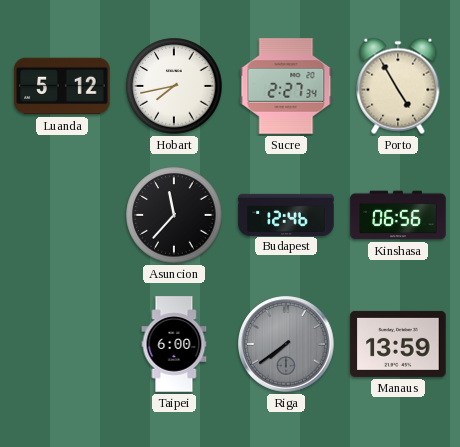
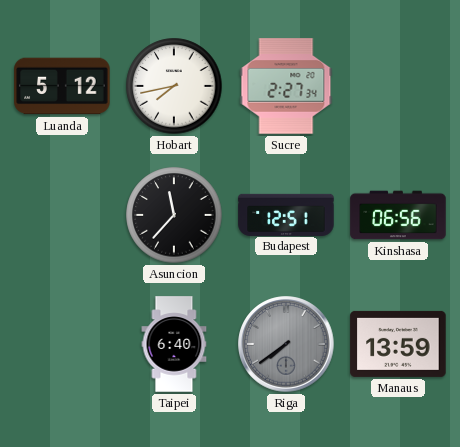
Porto: 4:55 -> none (398, 86)
Budapest: 12:46 -> 12:51 (286, 214)
Taipei: 6:00 -> 6:40 (174, 344)
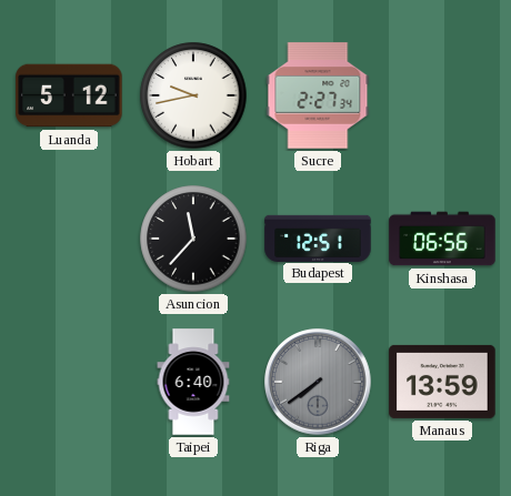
Hobart: 7:43 -> 9:43 (193, 95)
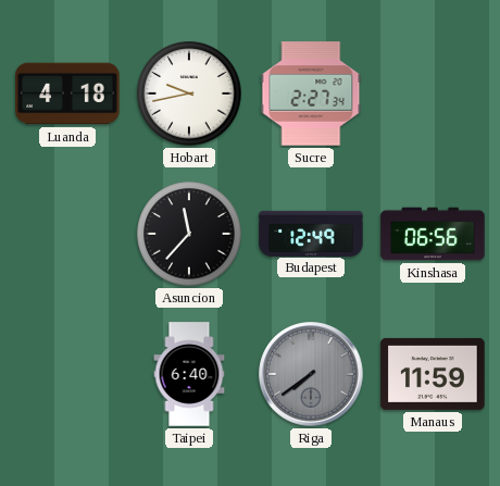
Luanda: 5:12 -> 4:18 (67, 94)
Budapest: 12:51 -> 12:49 (311, 233)
Manaus: 13:59 -> 11:59 (433, 374)
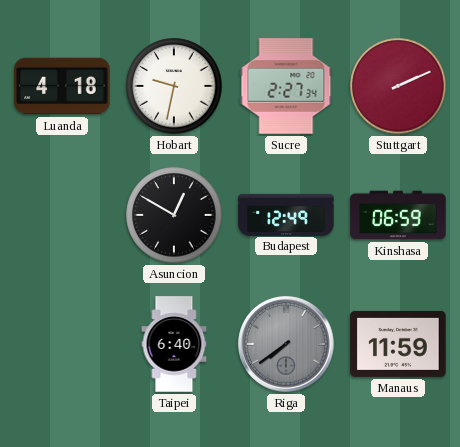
Hobart: 9:43 -> 9:32 (174, 86)
Stuttgart: none -> 2:11 (398, 86)
Asuncion: 11:37 -> 12:50 (174, 215)
Kinshasa: 06:56 -> 06:59 (398, 215)
